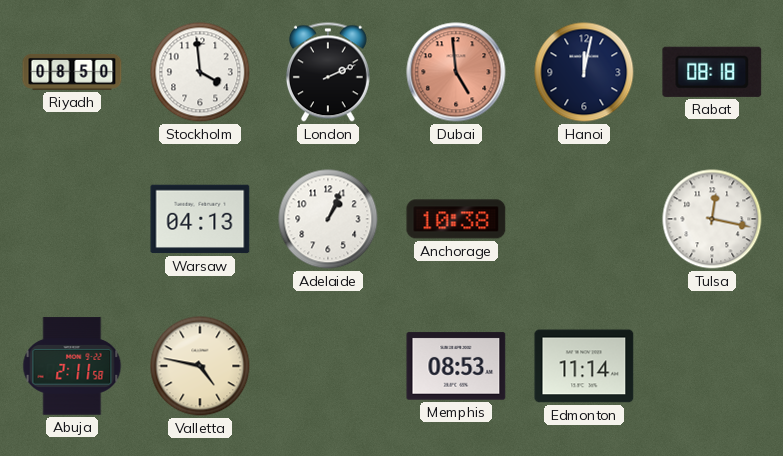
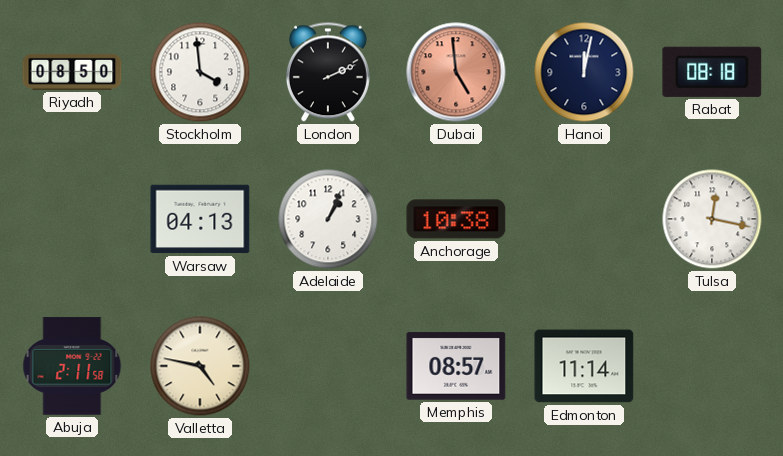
Memphis: 08:53 -> 08:57 (456, 366)
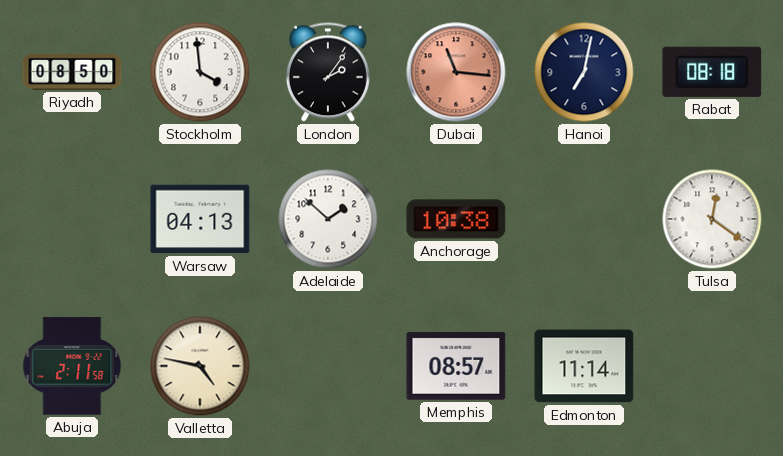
London: 2:11 -> 2:06 (328, 72)
Dubai: 4:59 -> 11:16 (456, 72)
Hanoi: 12:02 -> 7:02 (584, 72)
Adelaide: 1:04 -> 1:52 (328, 219)
Tulsa: 12:17 -> 12:21 (712, 219)
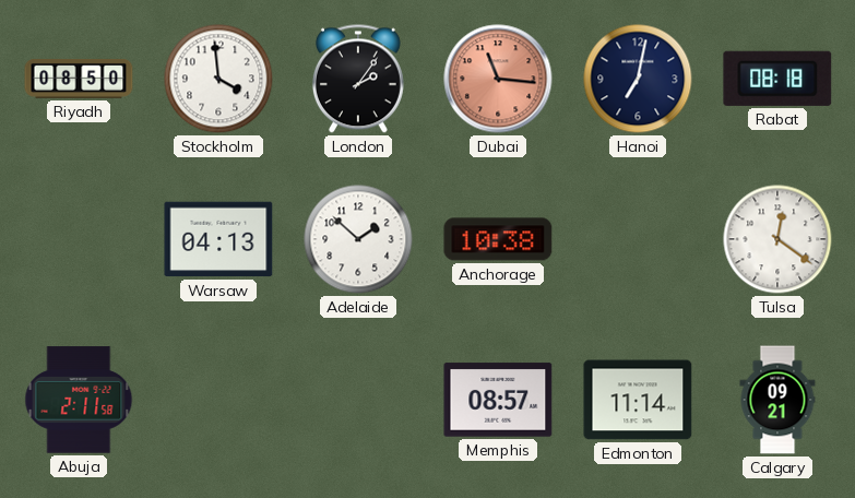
Valletta: 4:47 -> none (200, 366)
Calgary: none -> 09:21 (777, 400)
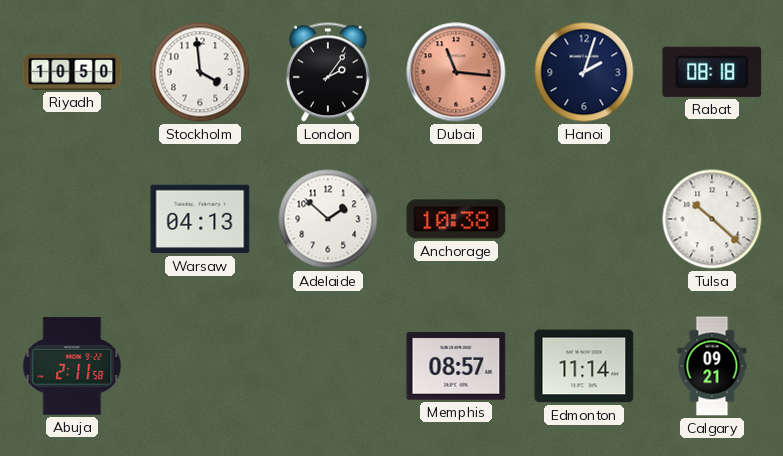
Riyadh: 08:50 -> 10:50 (72, 72)
Hanoi: 7:02 -> 2:03 (584, 72)
Tulsa: 12:21 -> 10:22 (712, 219)
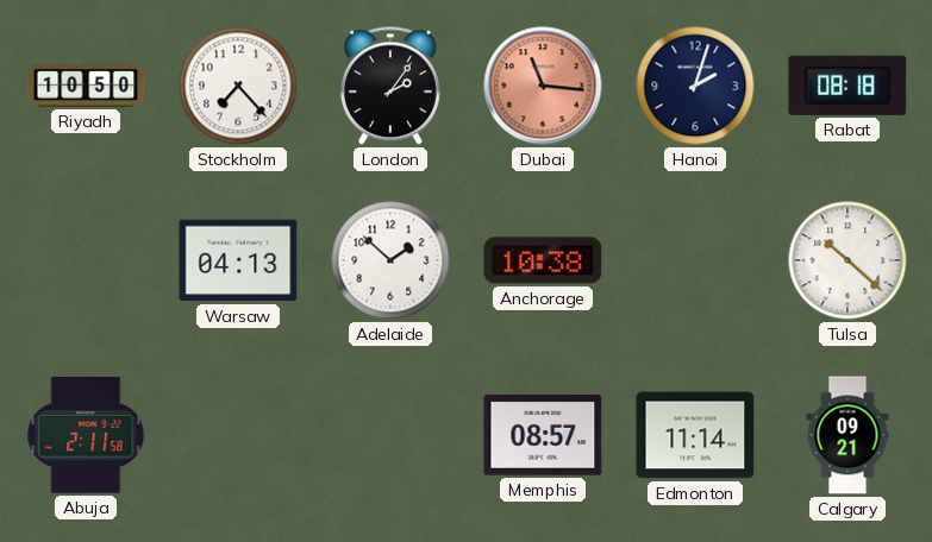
Stockholm: 3:59 -> 7:23 (238, 86)
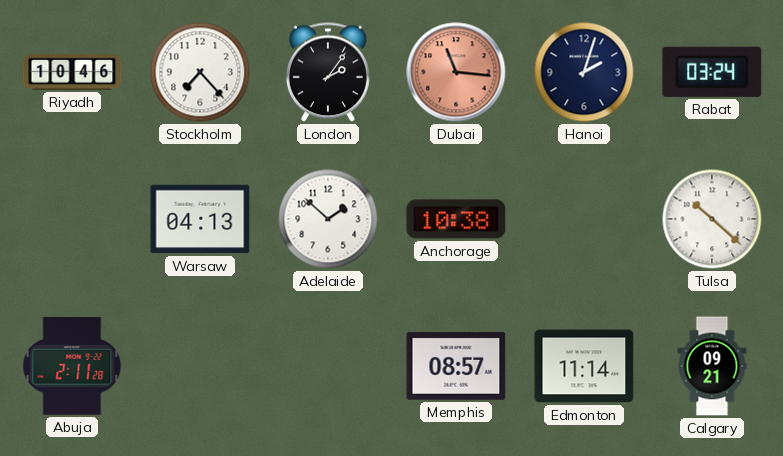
Riyadh: 10:50 -> 10:46 (72, 72)
Rabat: 08:18 -> 03:24 (712, 72)
Abuja: 2:11:58 -> 2:11:28 (72, 366)
